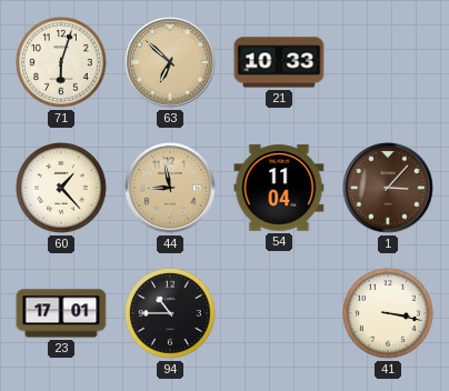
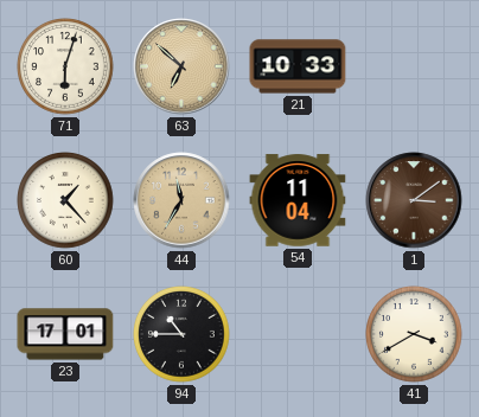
44: 8:58 -> 11:35 (181, 200)
1: 3:07 -> 3:09 (414, 200)
41: 3:17 -> 3:40 (414, 334)
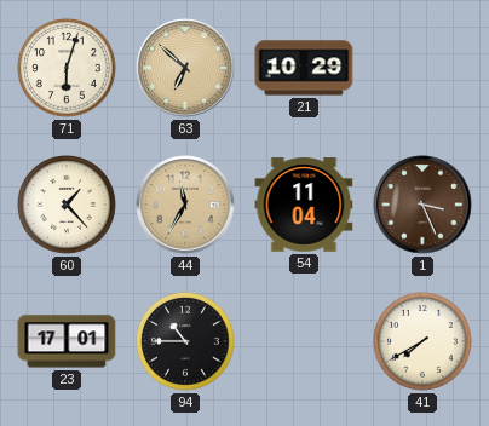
21: 10:33 -> 10:29 (304, 68)
1: 3:09 -> 3:26 (422, 205)
41: 3:40 -> 7:40 (422, 341)
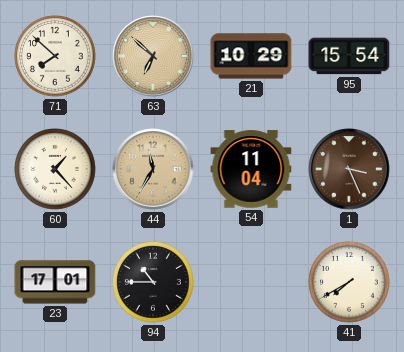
71: 6:03 -> 7:52 (55, 56)
95: none -> 15:54 (349, 56)
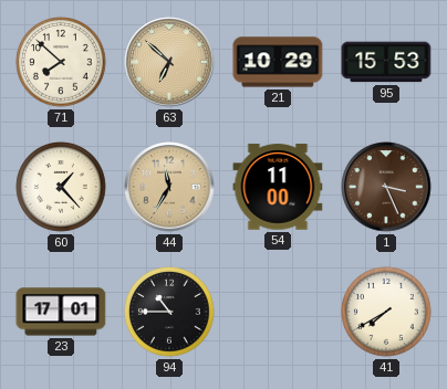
95: 15:54 -> 15:53 (386, 62)
54: 11:04 -> 11:00 (278, 187)
